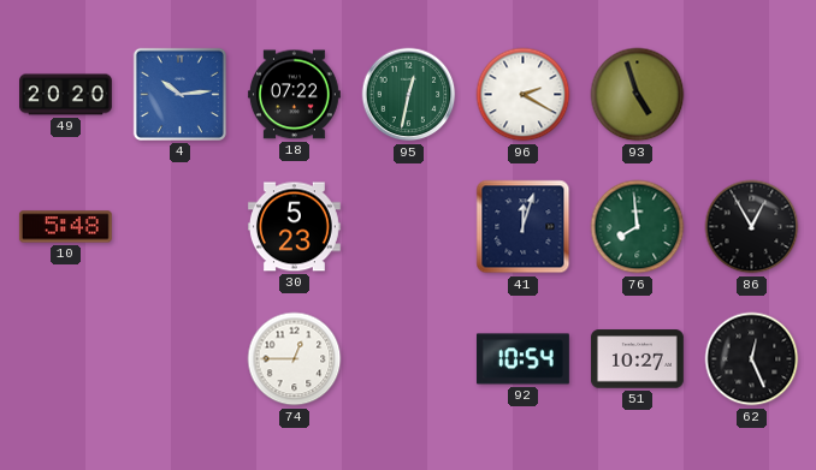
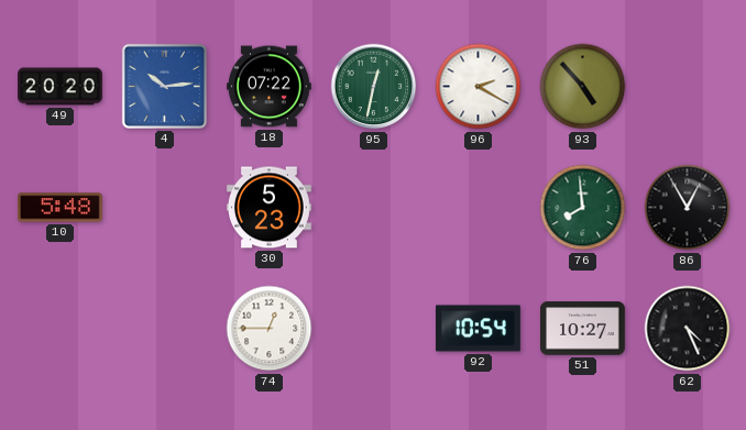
93: 4:57 -> 4:53 (583, 87)
41: 12:03 -> none (524, 227)
62: 12:26 -> 4:26 (688, 329)
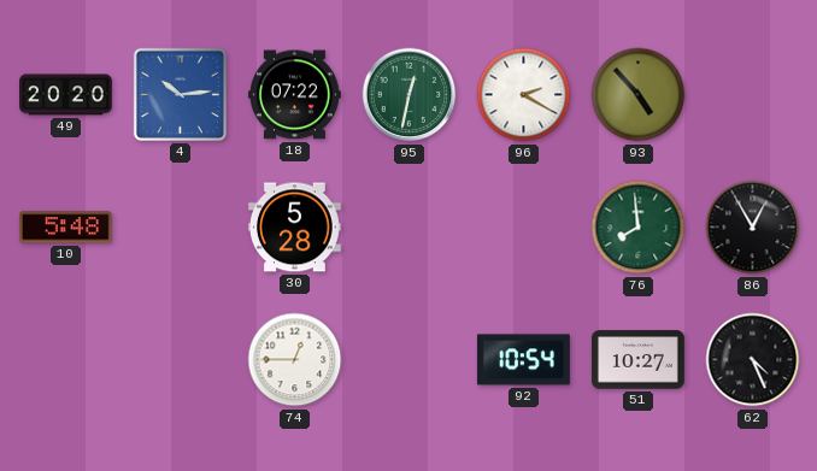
30: 5:23 -> 5:28 (294, 228)
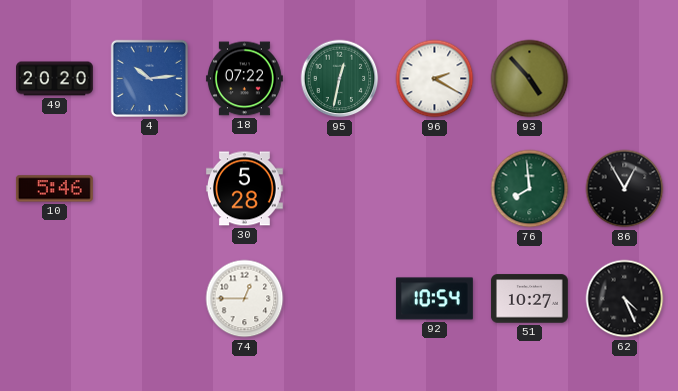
10: 5:48 -> 5:46 (54, 189)
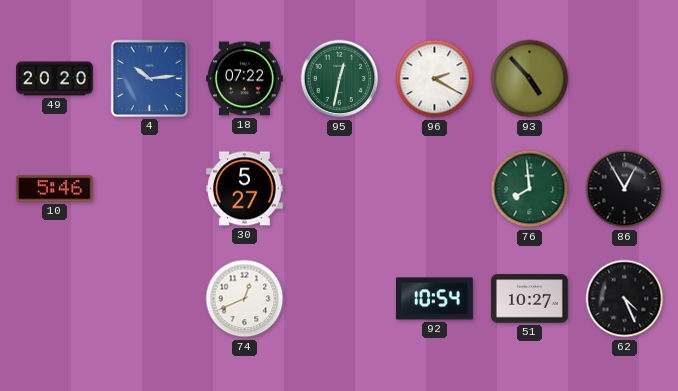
30: 5:28 -> 5:27 (244, 189)
74: 12:45 -> 12:41 (245, 299)
